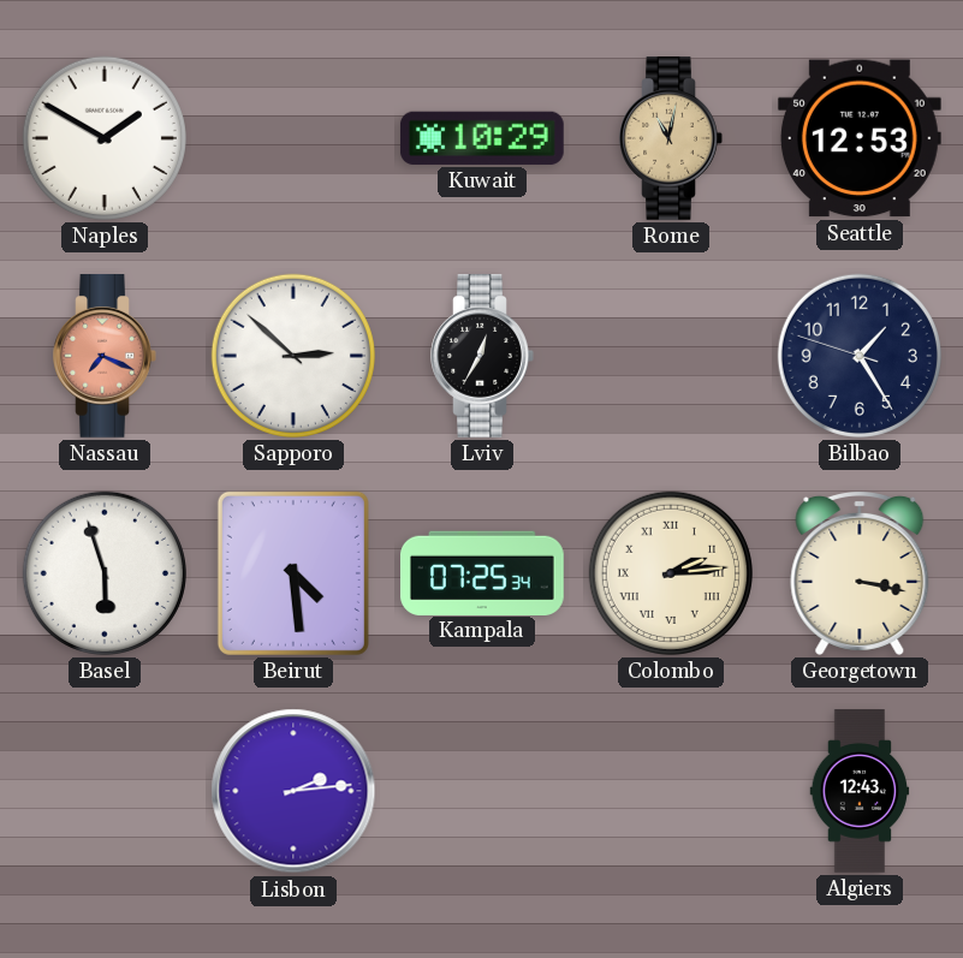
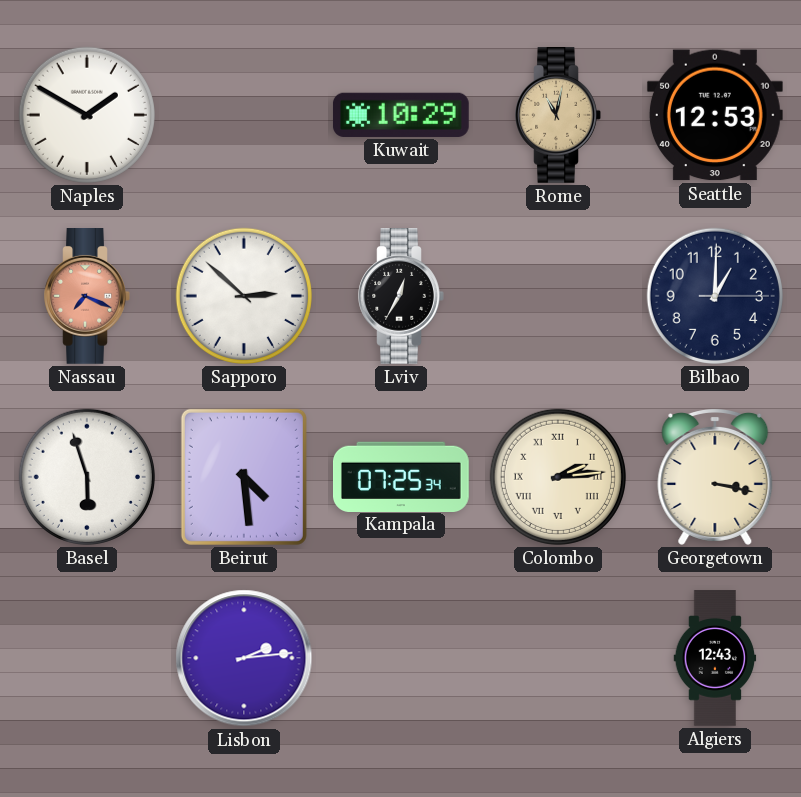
Bilbao: 1:24 -> 1:00 (715, 296)
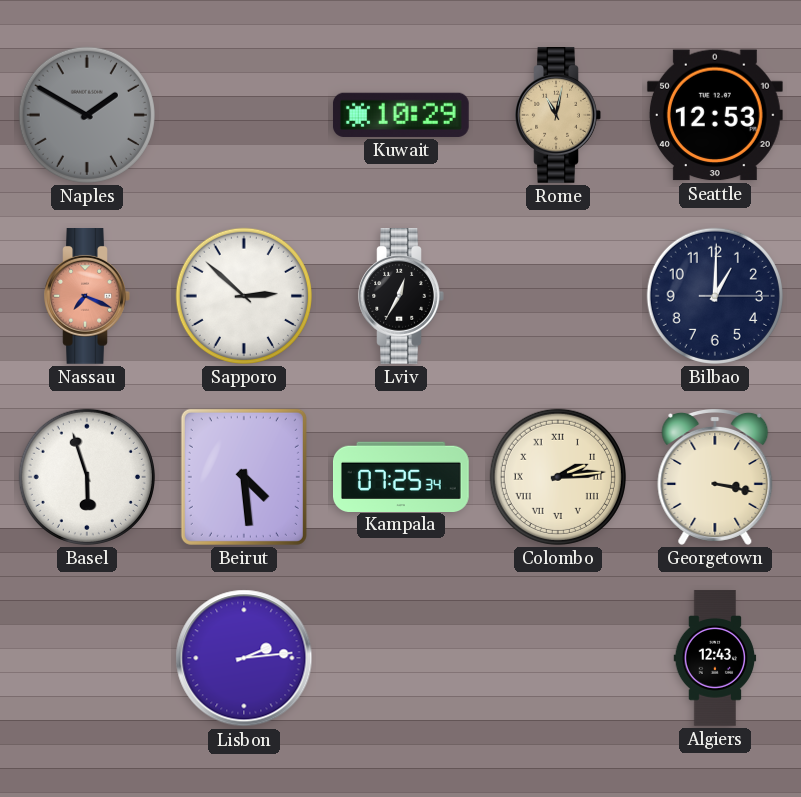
Naples dial: white -> grey (87, 115)
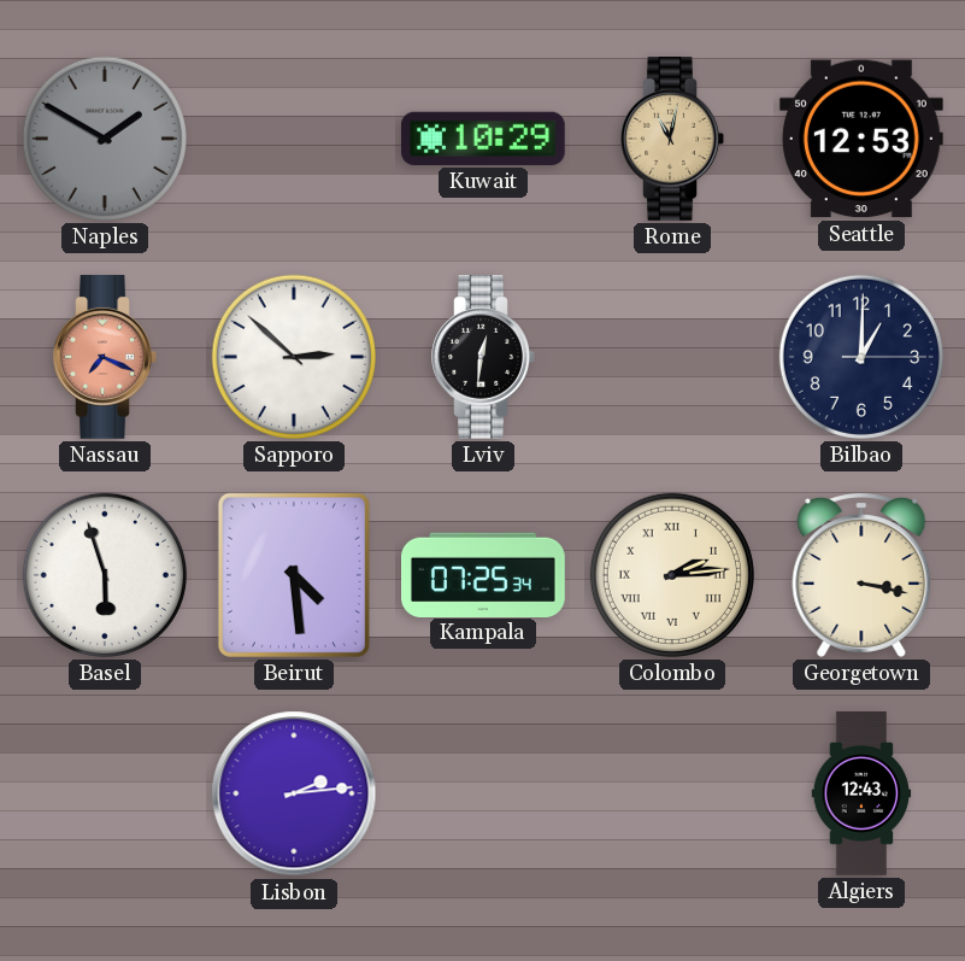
Lviv: 12:35 -> 12:31 (483, 358)
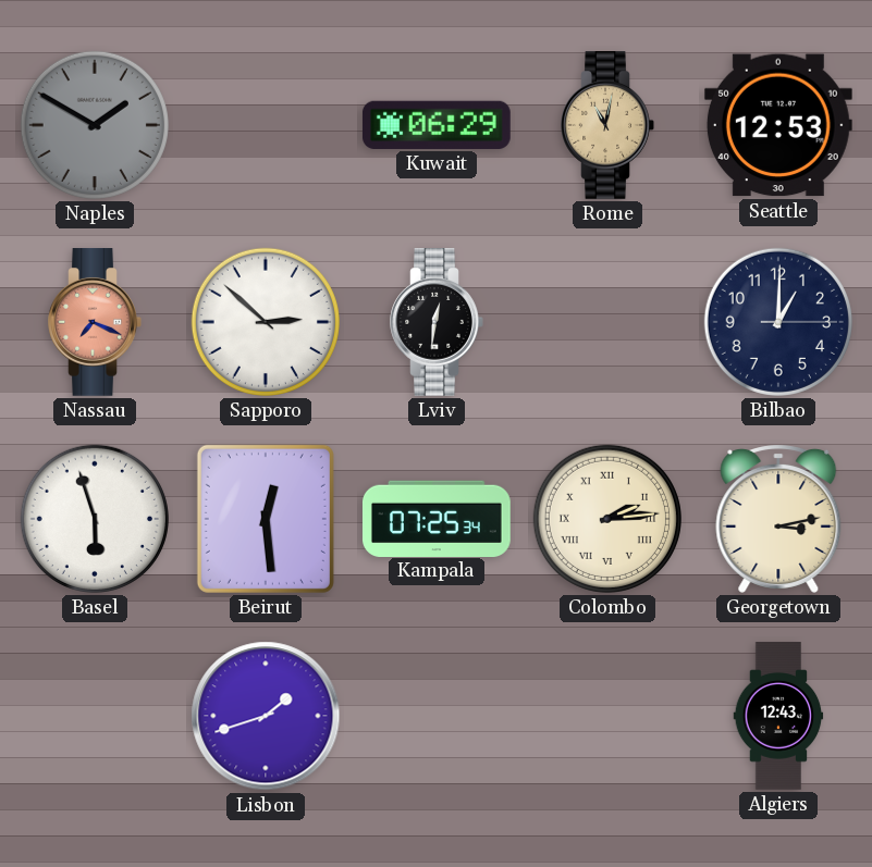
Kuwait: 10:29 -> 06:29 (437, 125)
Beirut: 4:29 -> 12:29 (266, 519)
Georgetown: 3:17 -> 3:13 (778, 519)
Lisbon: 2:14 -> 1:42 (266, 716)
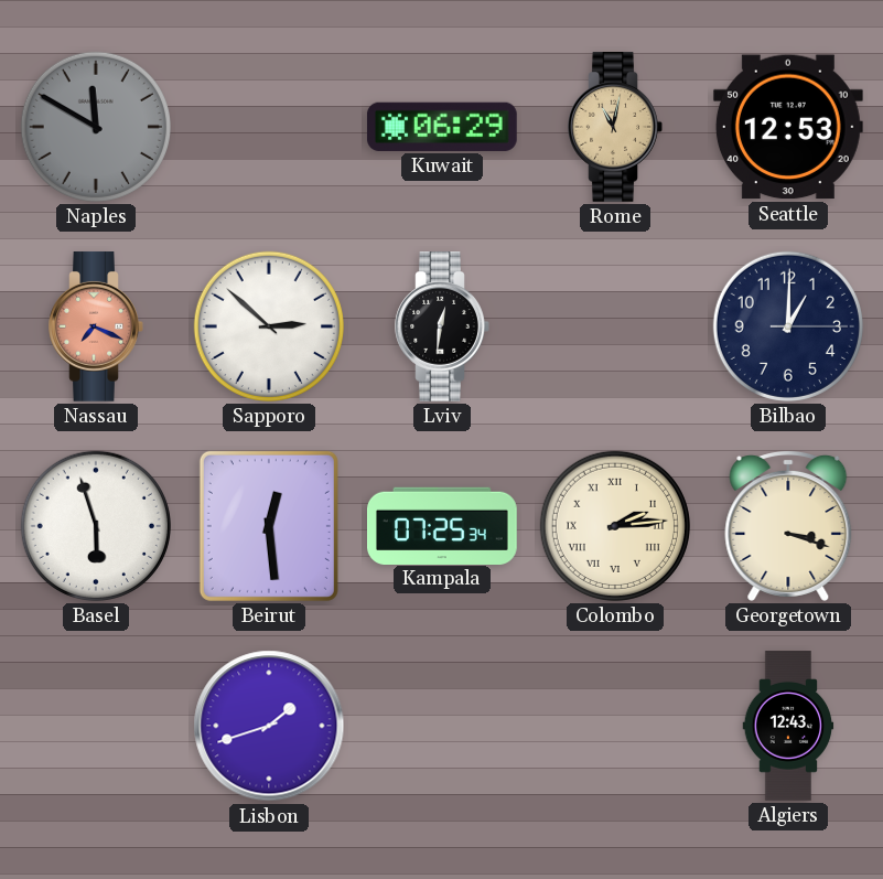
Naples: 1:50 -> 11:50 (96, 127)
Georgetown: 3:13 -> 3:18 (788, 526)
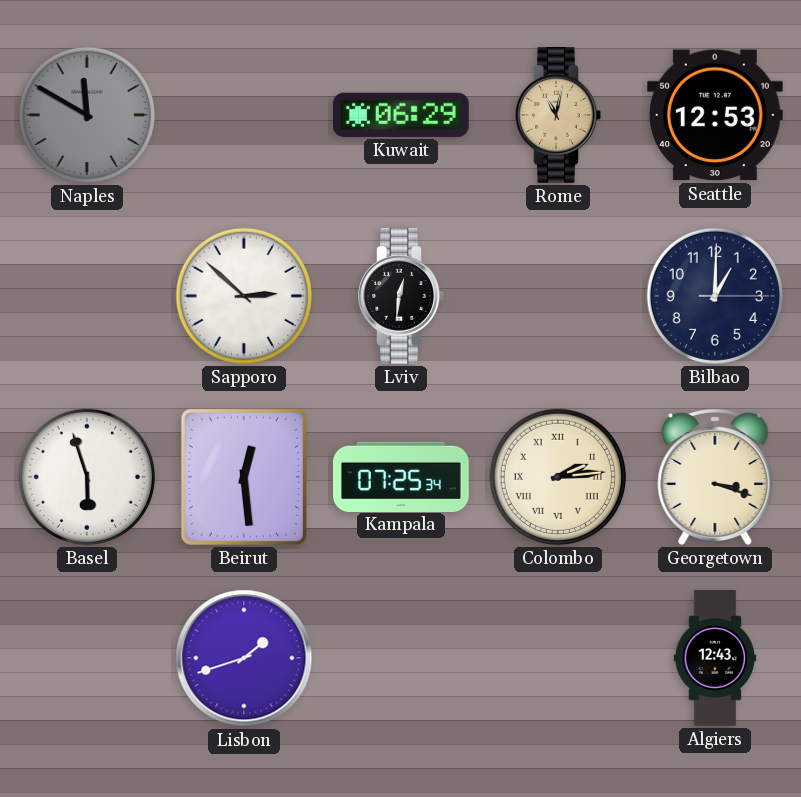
Nassau: 7:19 -> none (96, 328)
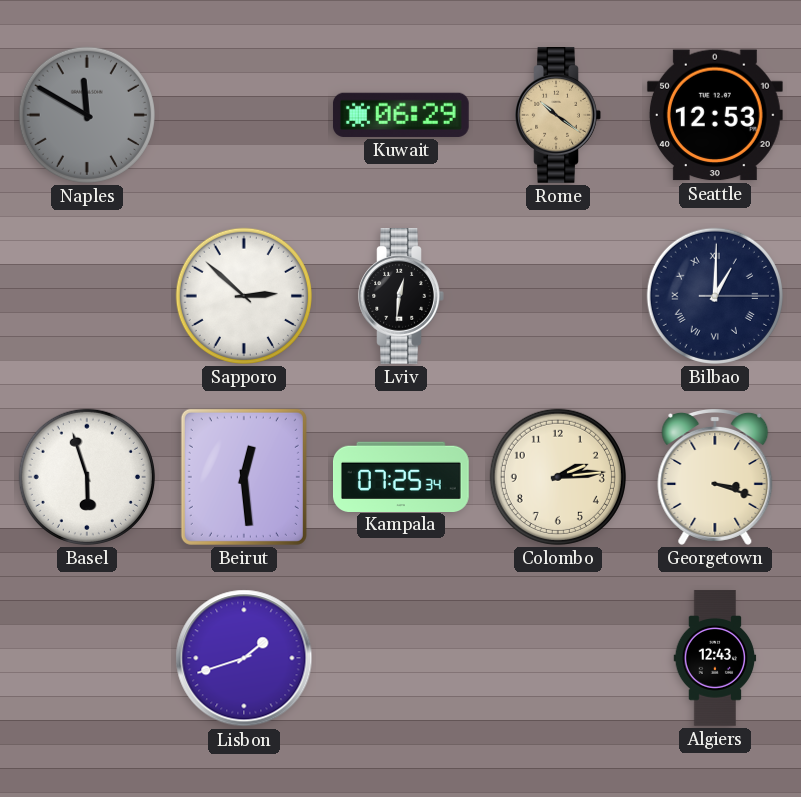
Rome: 11:02 -> 10:21 (558, 116)
Bilbao numerals: Arabic -> Roman (715, 296)
Colombo numerals: Roman -> Arabic (558, 477)
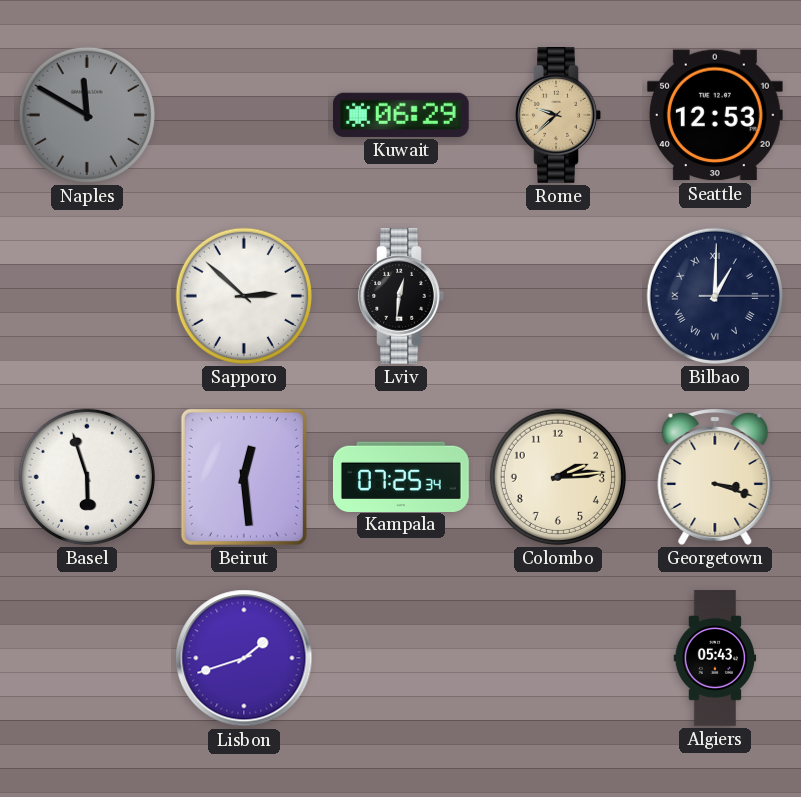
Rome: 10:21 -> 9:38 (558, 116)
Algiers: 12:43 -> 05:43 (715, 658)
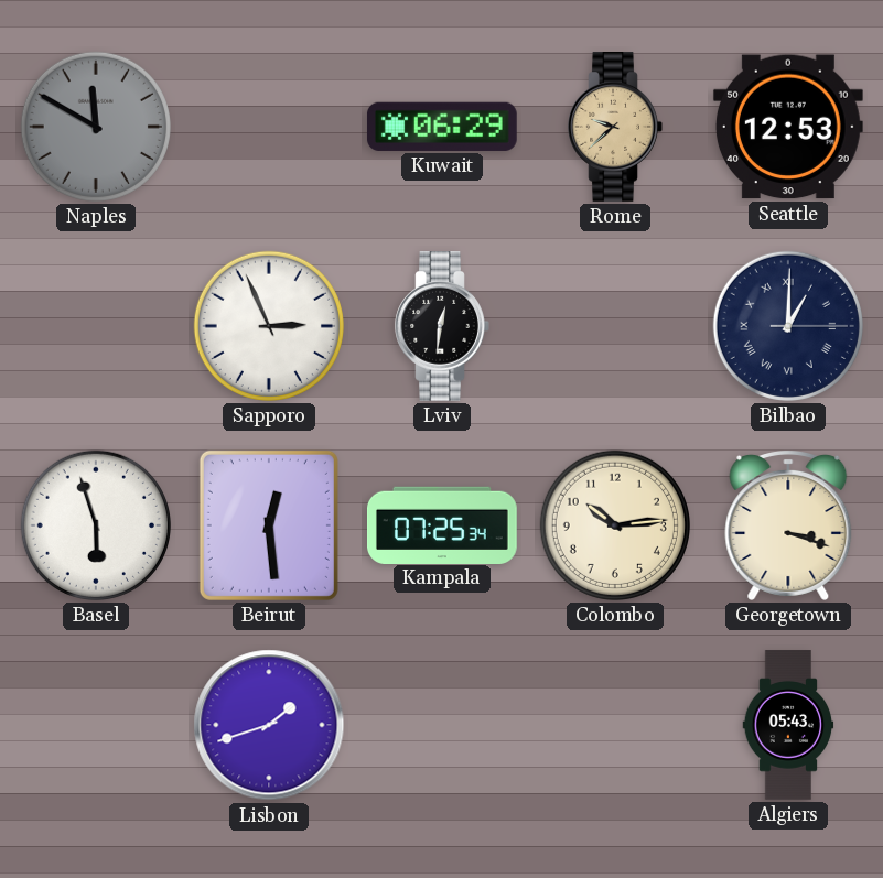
Sapporo: 2:52 -> 2:56 (269, 326)
Colombo: 2:14 -> 10:14 (615, 525)
